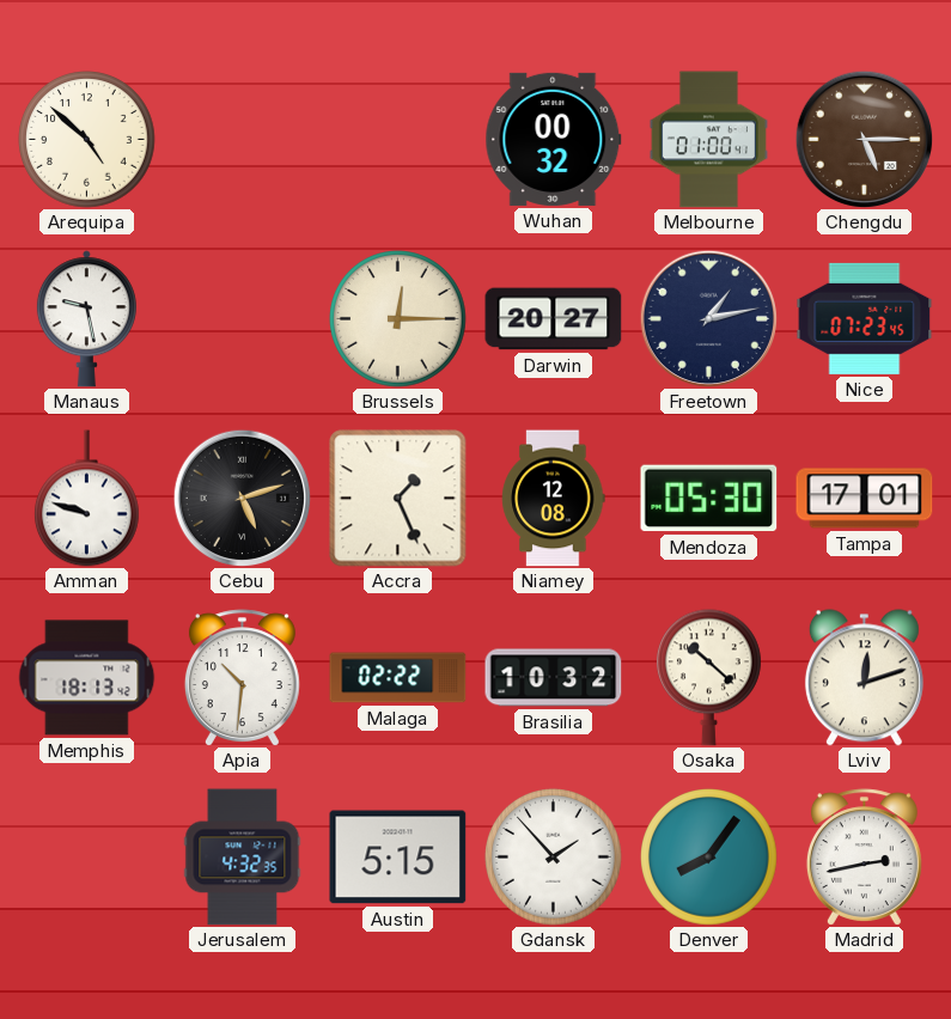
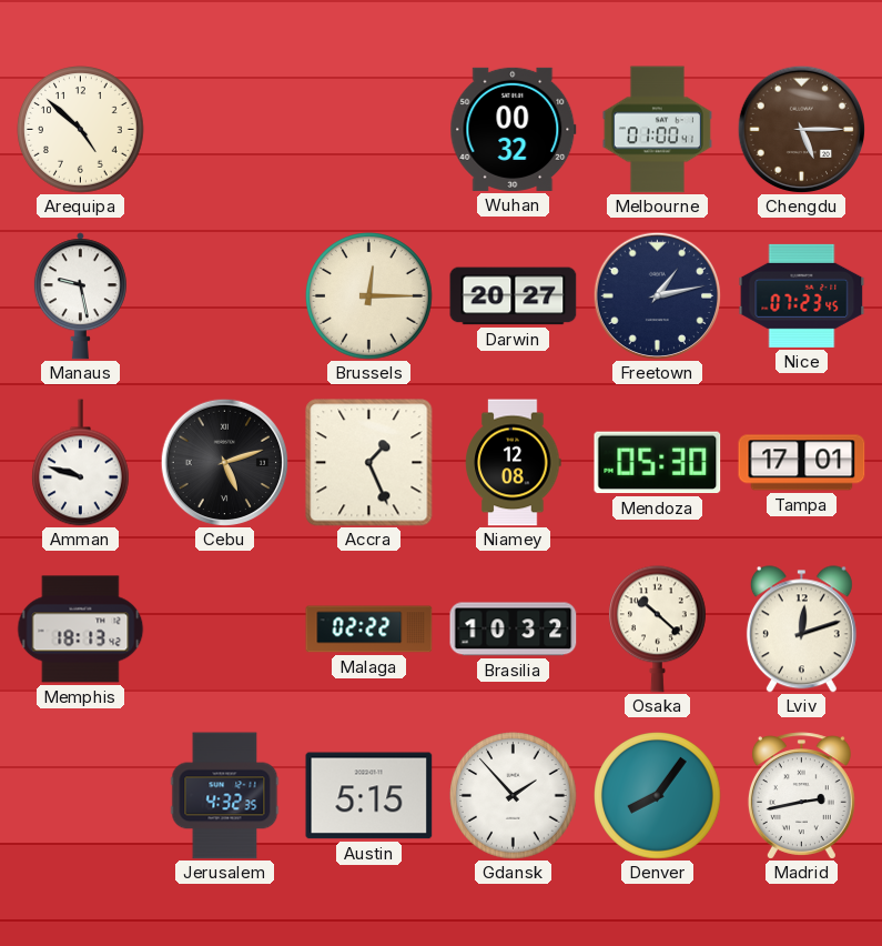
Apia: 10:31 -> none (242, 678)
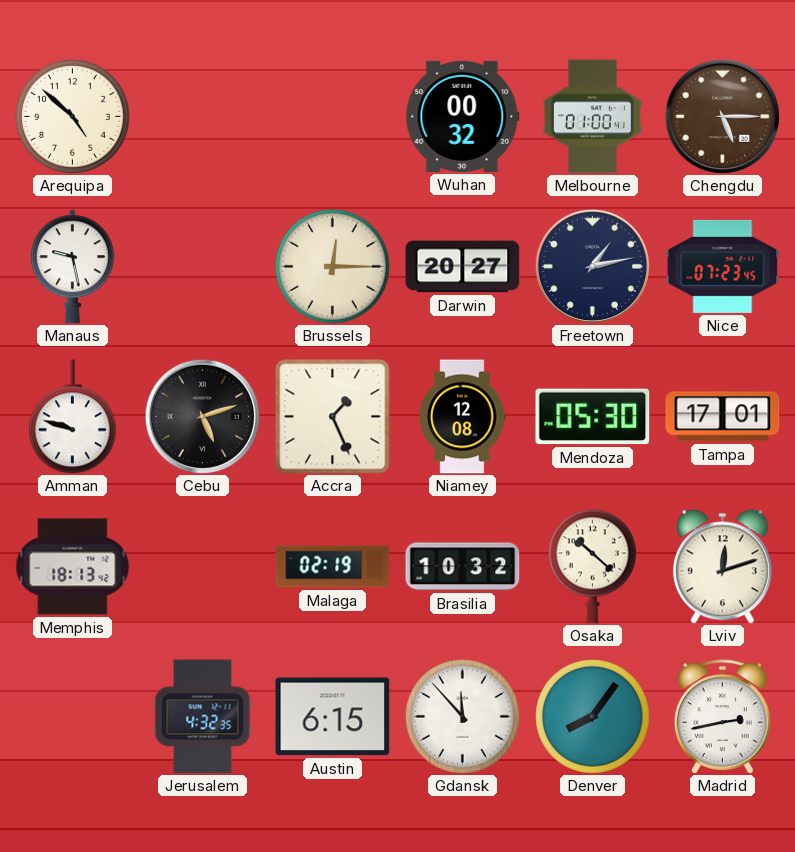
Malaga: 02:22 -> 02:19 (333, 567)
Austin: 5:15 -> 6:15 (333, 717)
Gdansk: 1:53 -> 11:53 (463, 717)
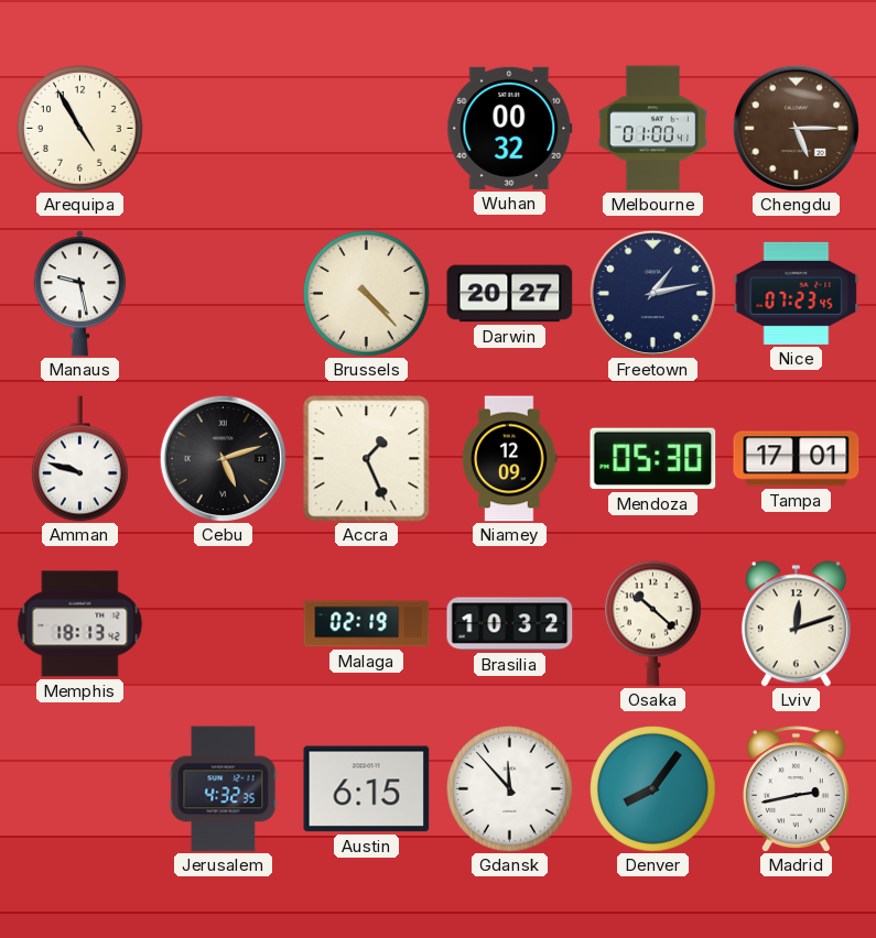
Arequipa: 4:52 -> 4:55 (80, 129)
Brussels: 12:15 -> 4:23 (367, 294)
Niamey: 12:08 -> 12:09 (510, 459)
